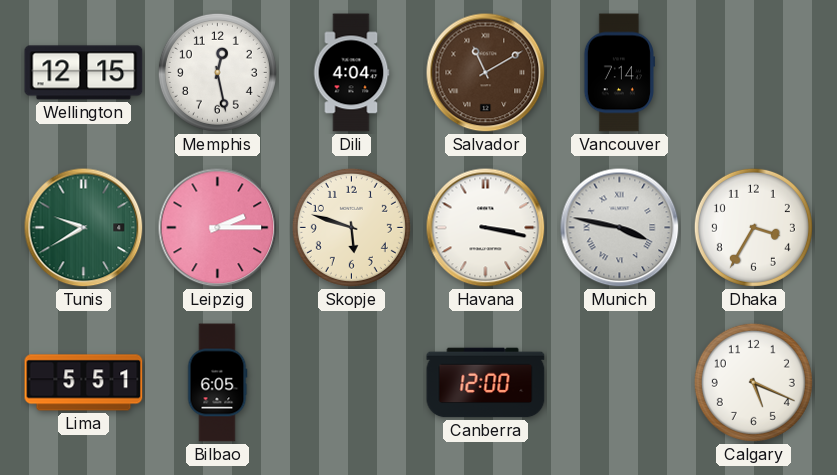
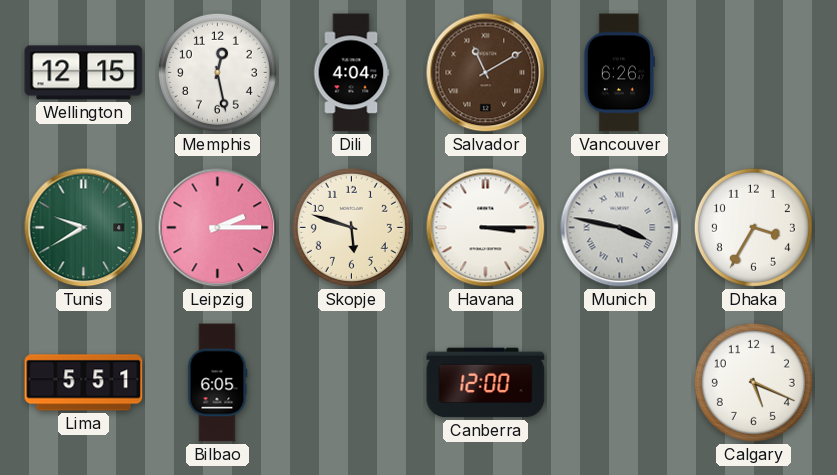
Vancouver: 7:14 -> 6:26 (619, 73)
Havana: 3:17 -> 3:15 (486, 228)
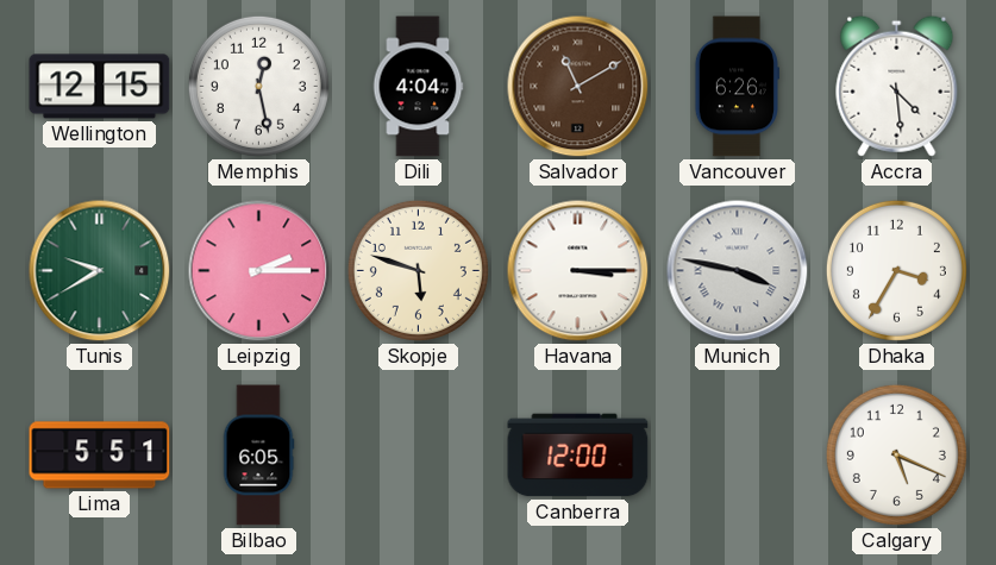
Accra: none -> 4:29 (897, 86)
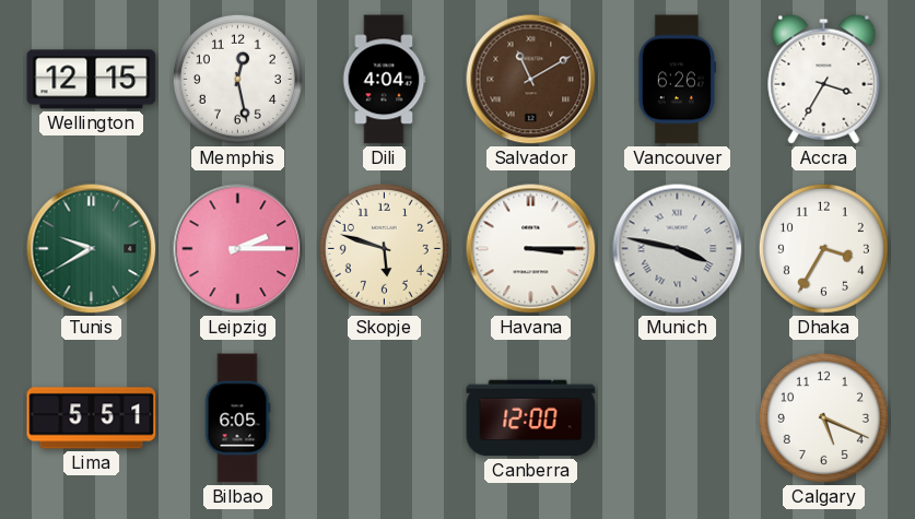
Accra: 4:29 -> 3:35 (824, 79)
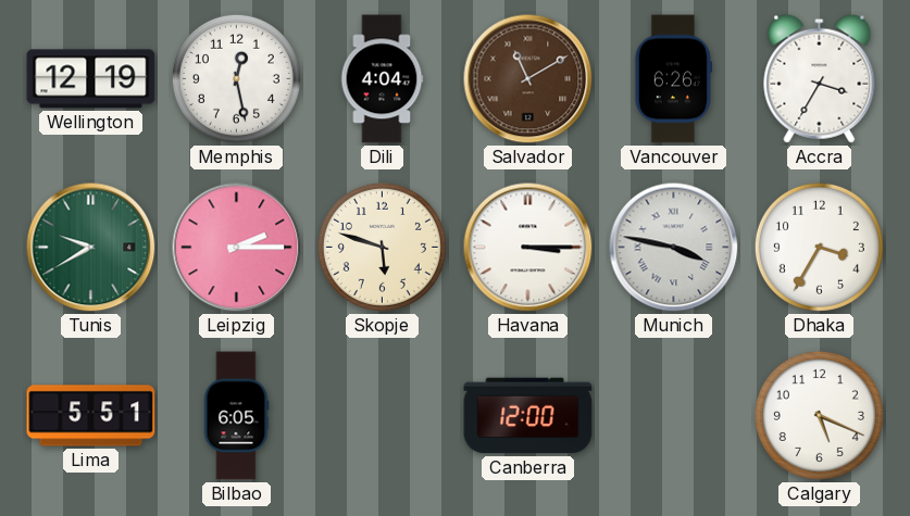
Wellington: 12:15 -> 12:19 (91, 79)
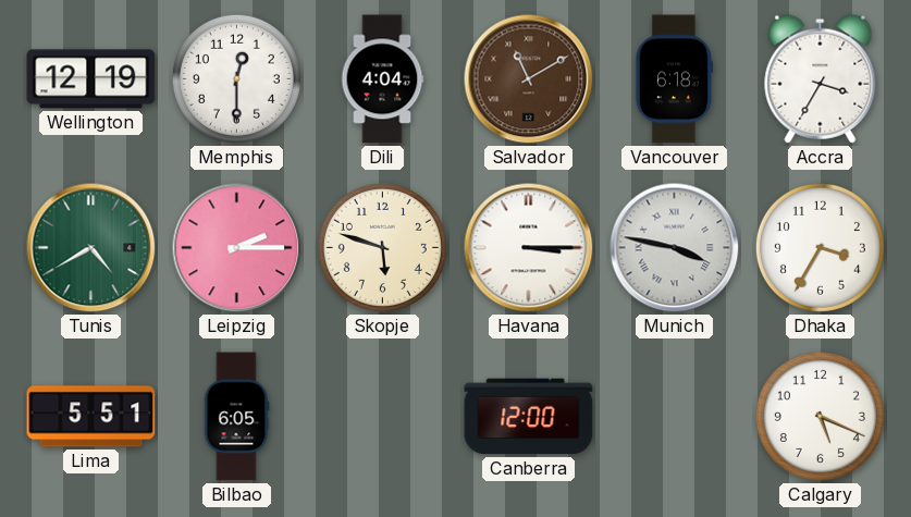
Memphis: 12:28 -> 12:30 (236, 78)
Vancouver: 6:26 -> 6:18 (674, 79)
Tunis: 9:40 -> 4:40 (91, 248)
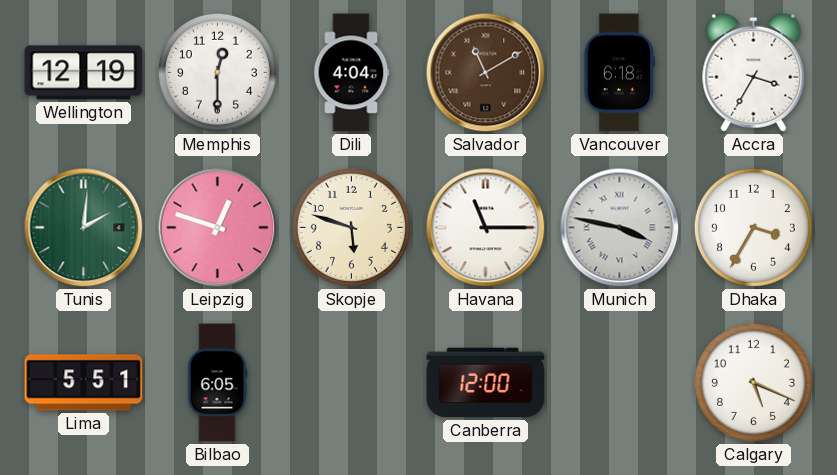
Tunis: 4:40 -> 2:01 (84, 228)
Leipzig: 2:15 -> 12:48 (218, 228)
Havana: 3:15 -> 11:15 (486, 228)
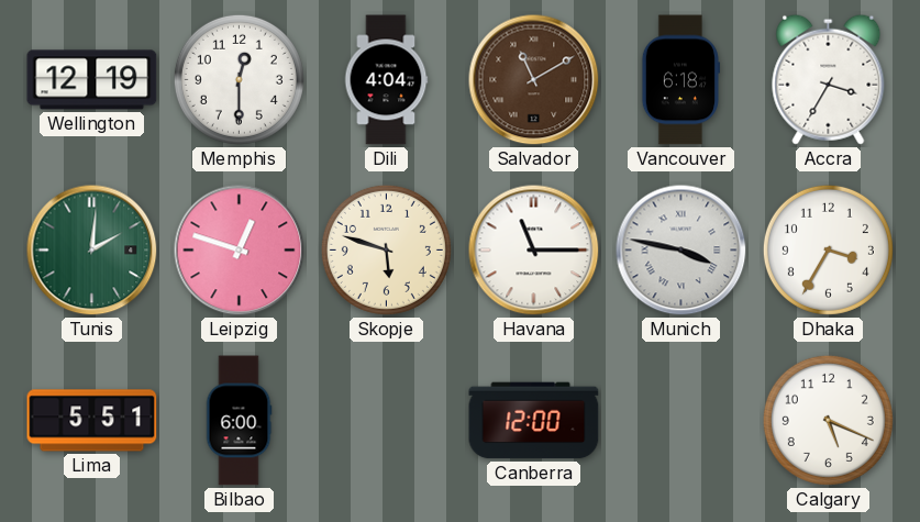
Bilbao: 6:05 -> 6:00 (239, 421)
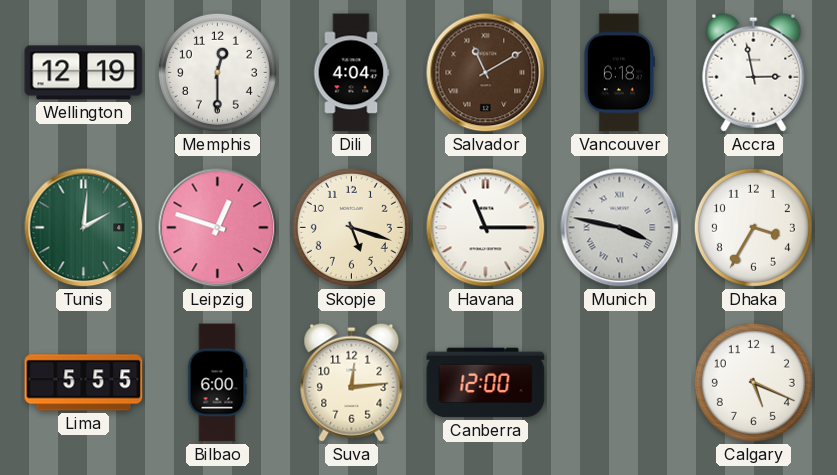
Accra: 3:35 -> 2:58 (754, 72)
Skopje: 5:48 -> 5:18 (351, 227)
Lima: 5:51 -> 5:55 (84, 383)
Suva: none -> 12:14 (352, 382)
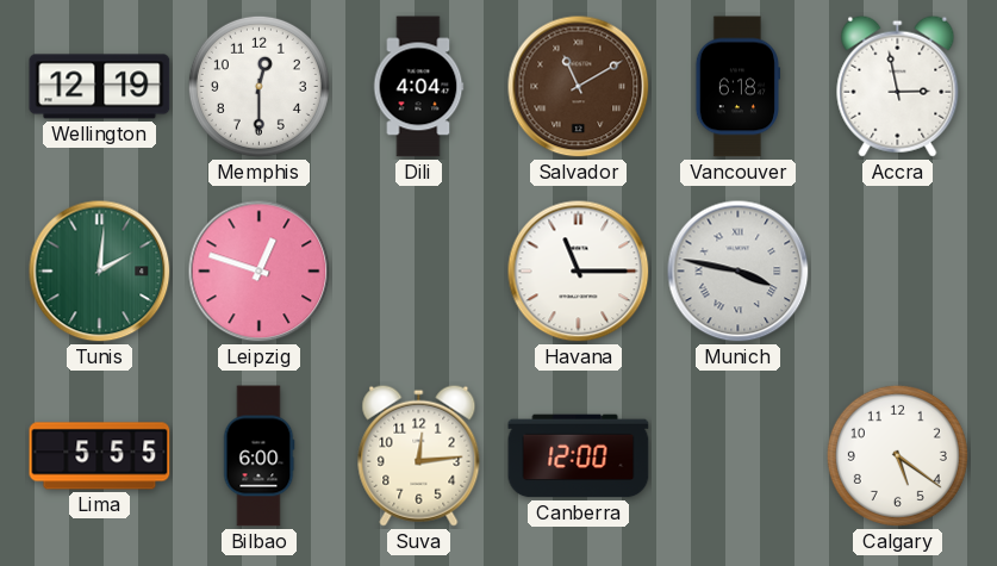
Skopje: 5:18 -> none (351, 227)
Dhaka: 3:35 -> none (753, 227)
Calgary: 5:19 -> 5:21 (897, 455)
